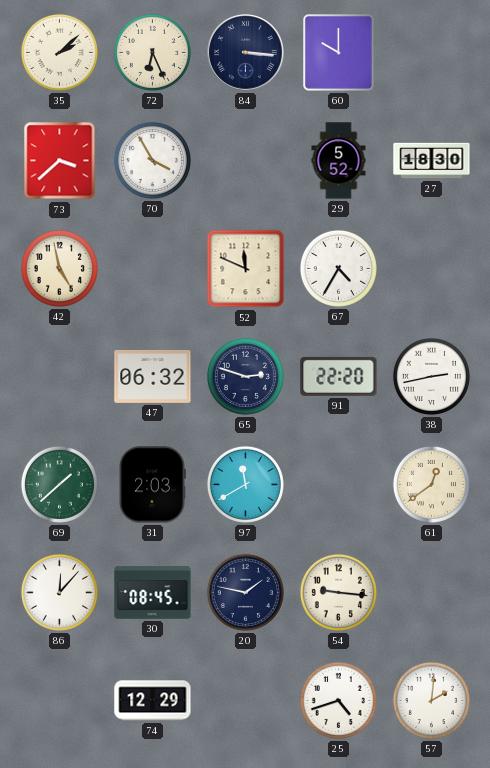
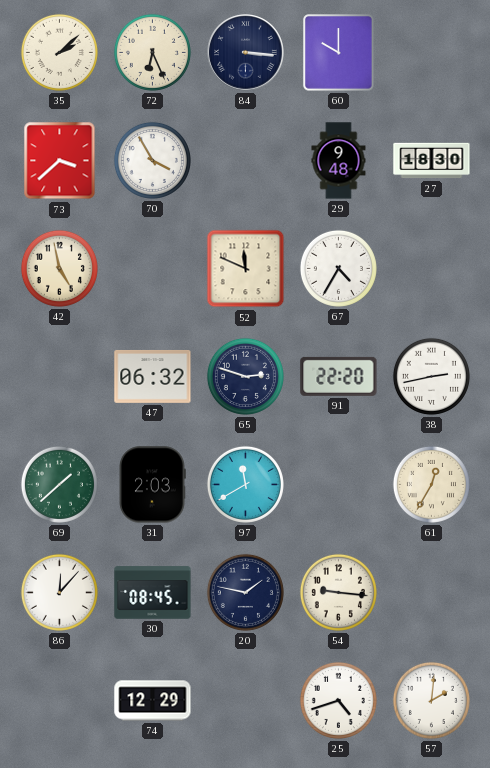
29: 5:52 -> 9:48 (339, 161)
61: 12:39 -> 12:35 (431, 484)
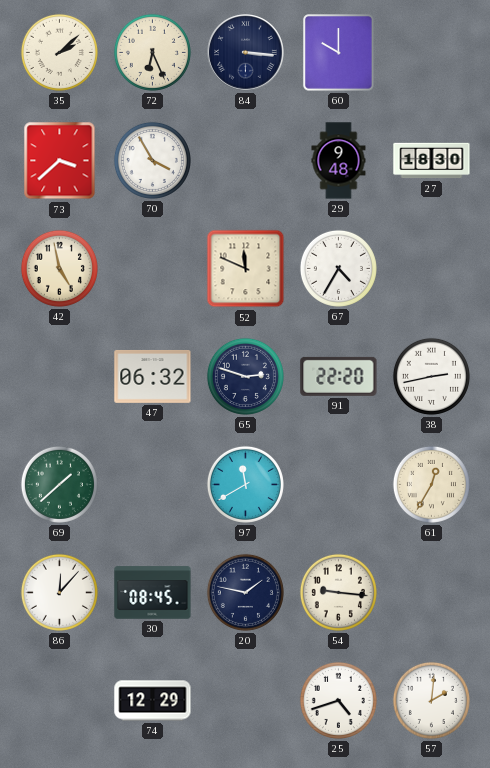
31: 2:03 -> none (152, 485)
